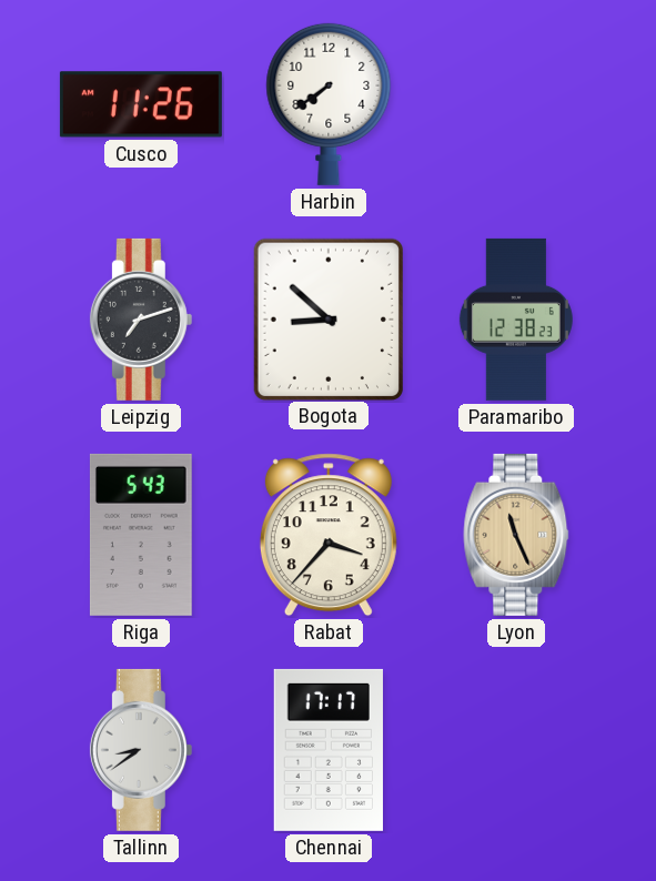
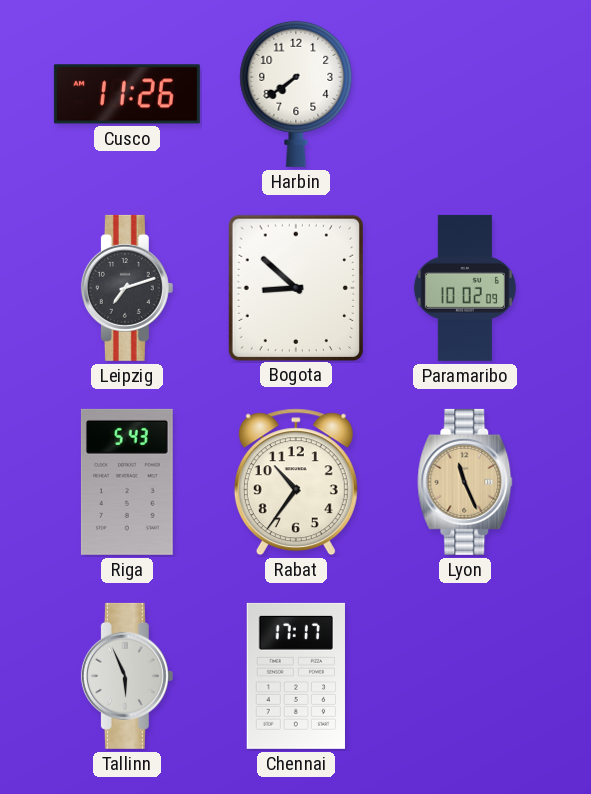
Paramaribo: 12:38 -> 10:02 (465, 288)
Rabat: 3:37 -> 10:36 (296, 482)
Tallinn: 8:39 -> 5:56 (127, 676)
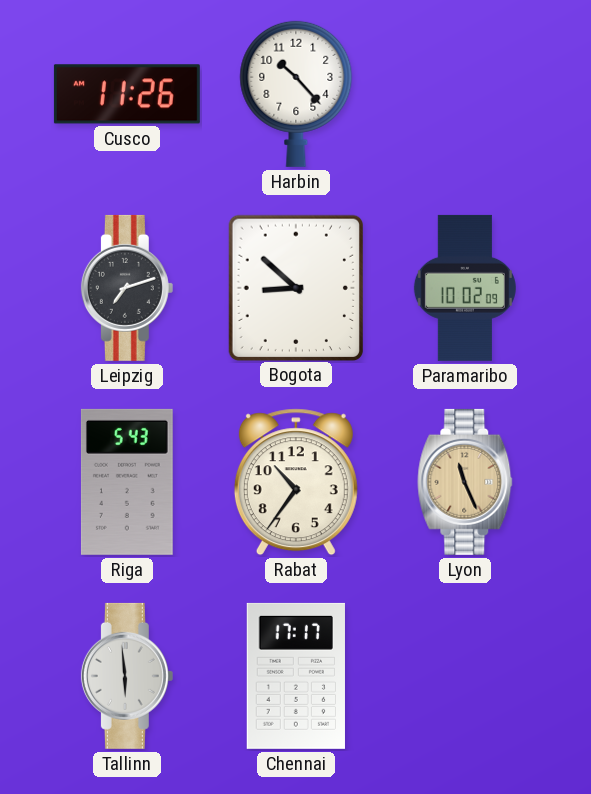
Harbin: 7:39 -> 10:23 (296, 94)
Tallinn: 5:56 -> 5:59 (127, 676)
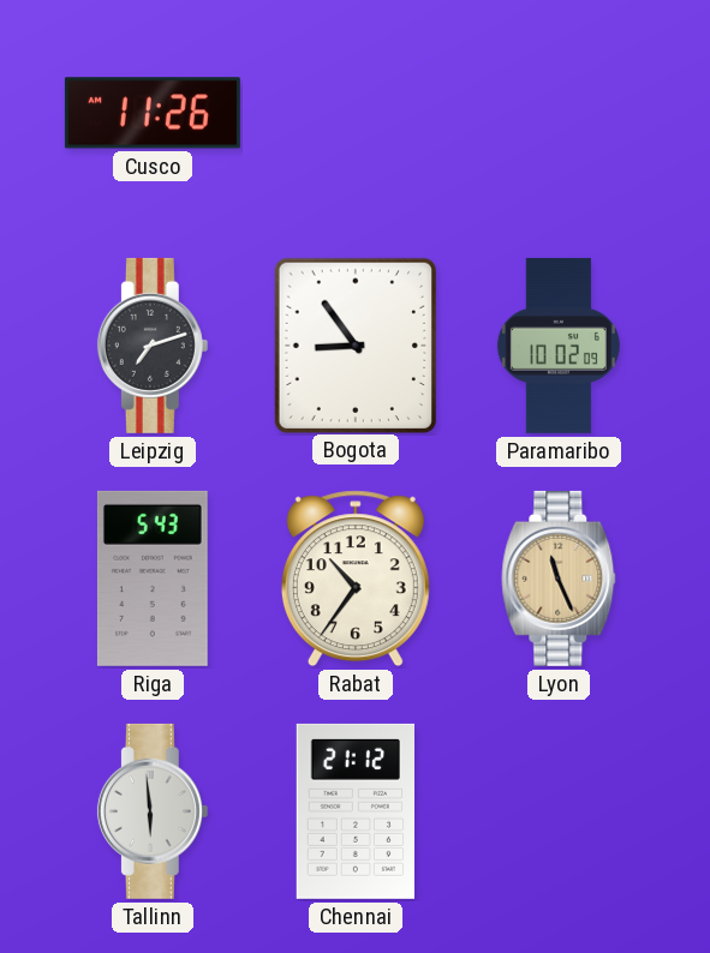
Harbin: 10:23 -> none (296, 94)
Bogota: 8:52 -> 8:54 (354, 344)
Chennai: 17:17 -> 21:12 (354, 811)
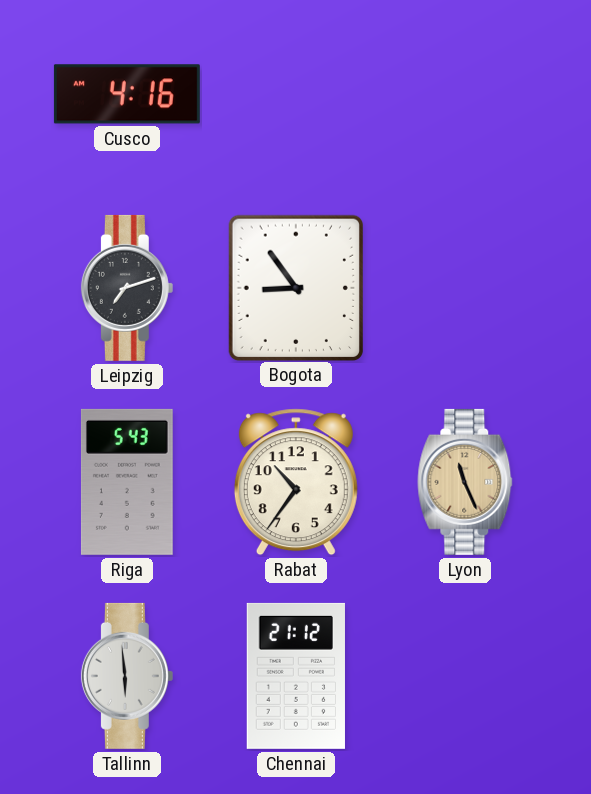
Cusco: 11:26 -> 4:16 (127, 94)
Paramaribo: 10:02 -> none (559, 346)
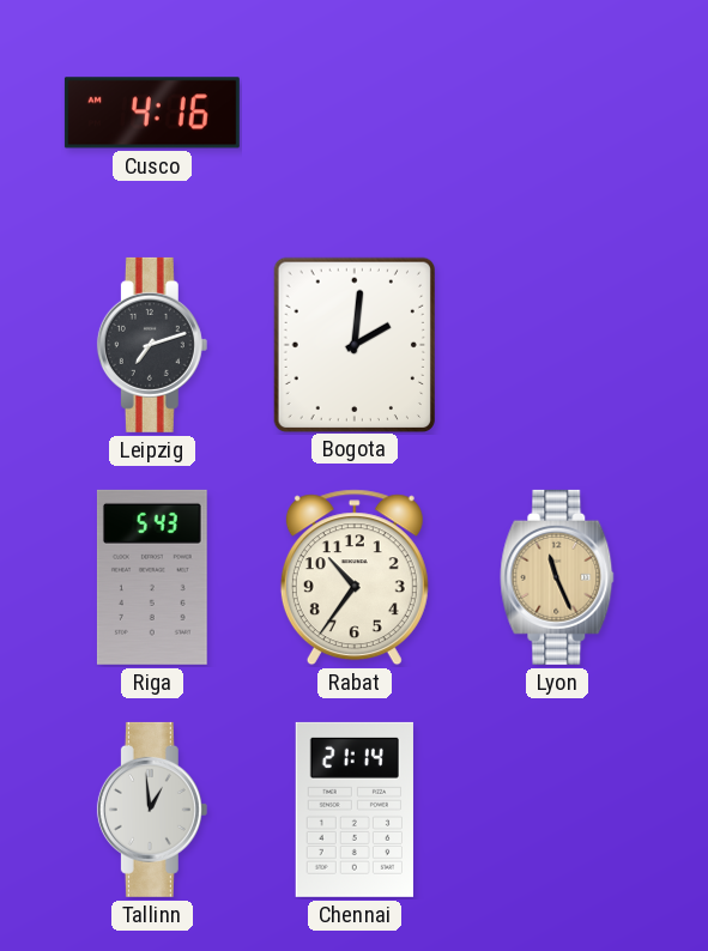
Bogota: 8:54 -> 2:01 (353, 344)
Tallinn: 5:59 -> 12:59 (152, 810)
Chennai: 21:12 -> 21:14 (353, 810)
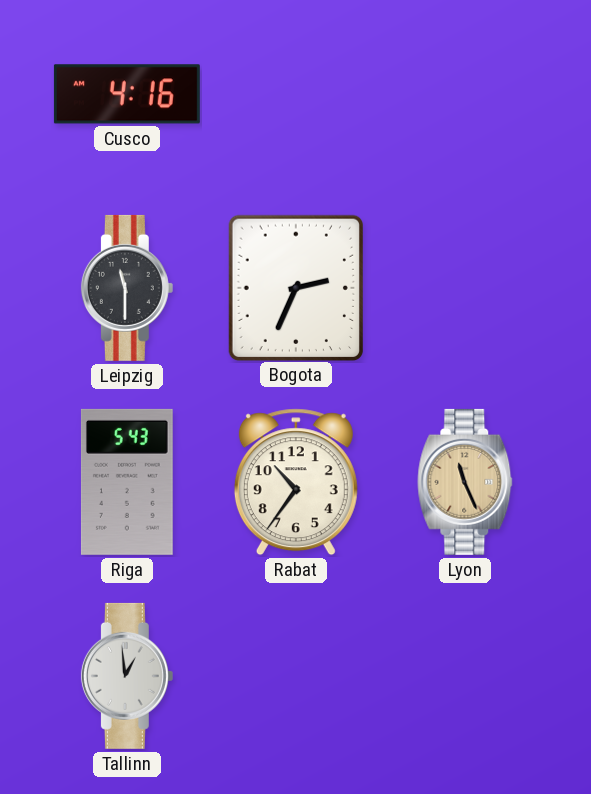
Leipzig: 7:12 -> 11:30 (127, 288)
Bogota: 2:01 -> 2:34 (295, 287)
Chennai: 21:14 -> none (353, 810)
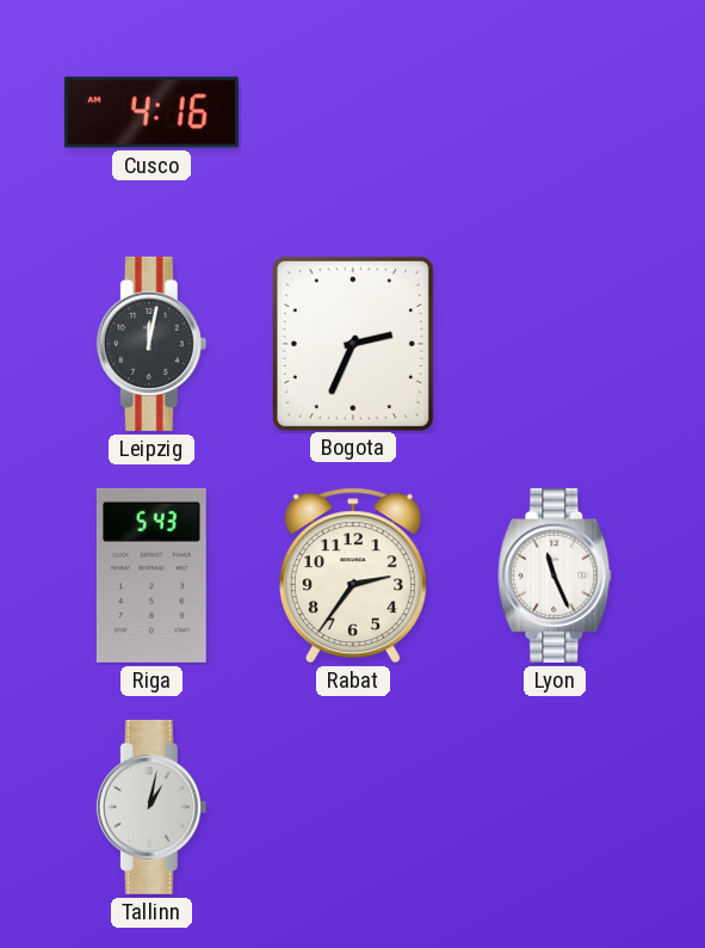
Leipzig: 11:30 -> 12:02 (151, 344)
Rabat: 10:36 -> 2:36 (353, 575)
Lyon dial: champagne -> white (555, 575)
Tallinn: 12:59 -> 1:02 (151, 807)
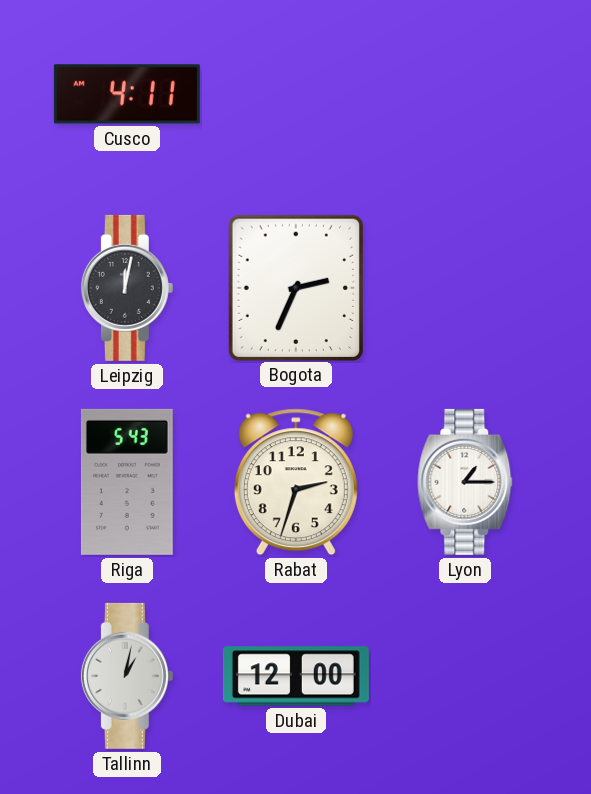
Cusco: 4:16 -> 4:11 (127, 94)
Rabat: 2:36 -> 2:33 (296, 482)
Lyon: 11:26 -> 1:15 (465, 482)
Dubai: none -> 12:00 (296, 676)
